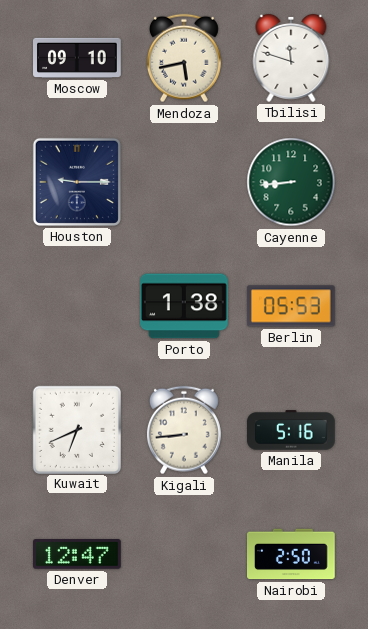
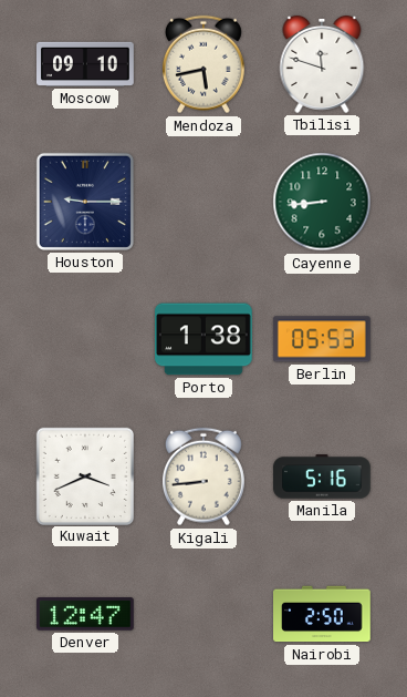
Kuwait: 6:41 -> 3:41 (84, 475)
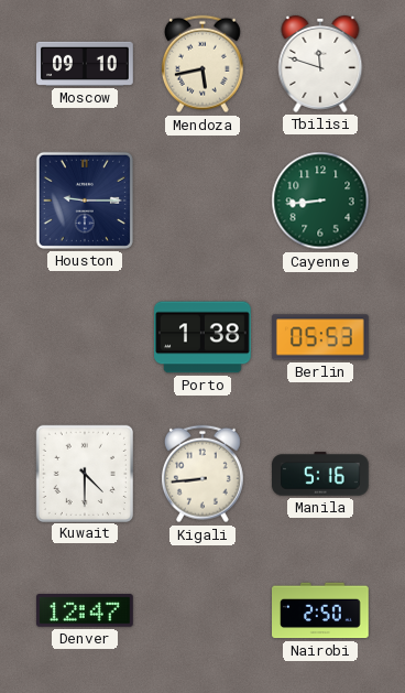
Kuwait: 3:41 -> 4:30 (84, 473)
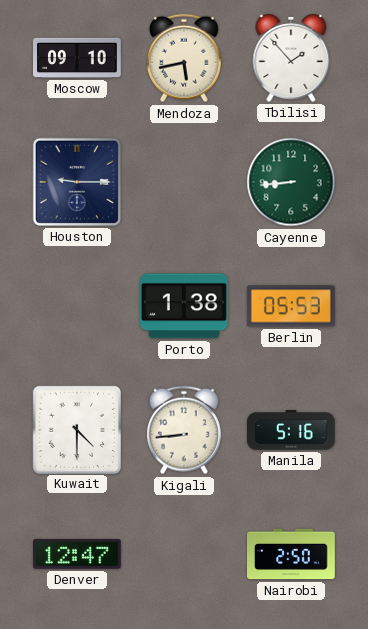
Tbilisi: 11:48 -> 1:53 (291, 58)
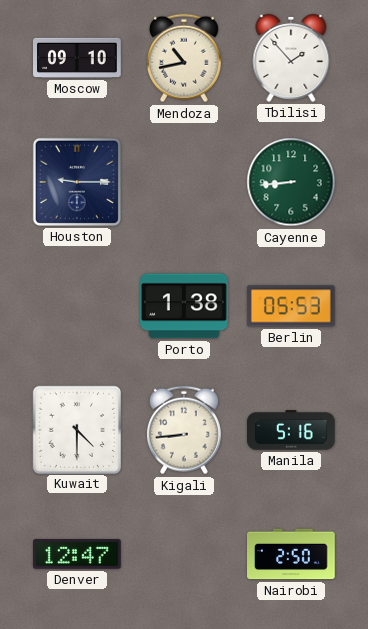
Mendoza: 5:43 -> 10:43 (184, 58)
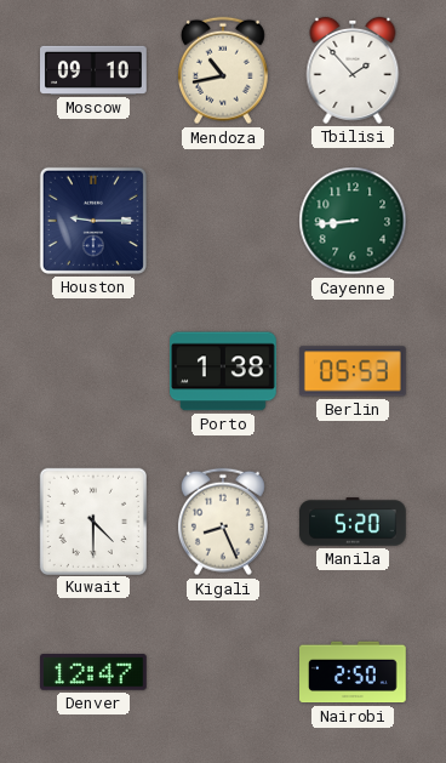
Kigali: 8:44 -> 8:26 (223, 522)
Manila: 5:16 -> 5:20 (354, 522)
